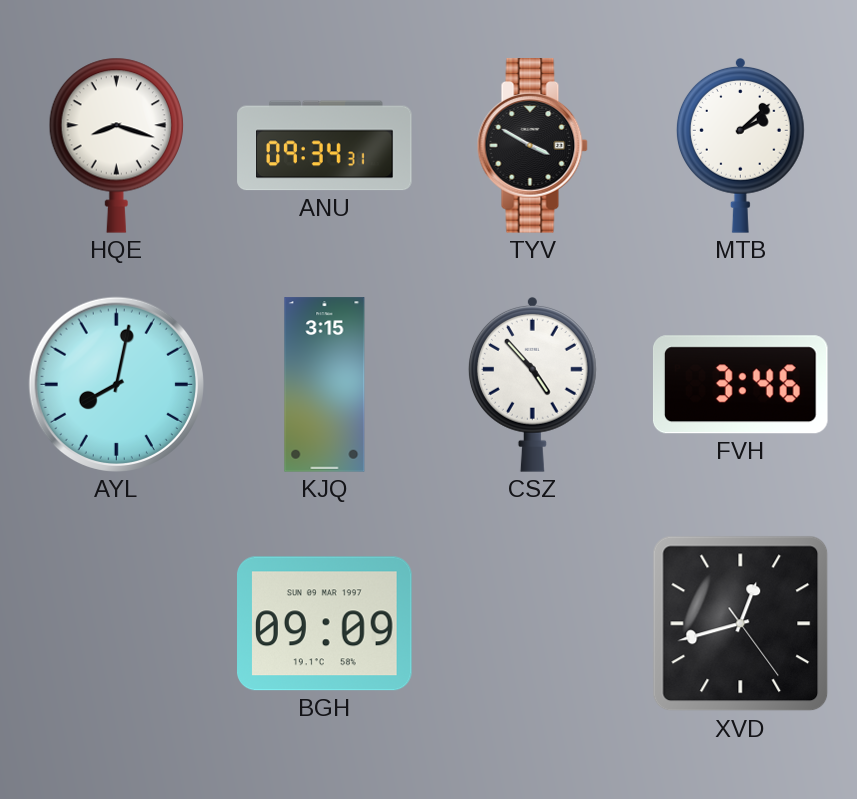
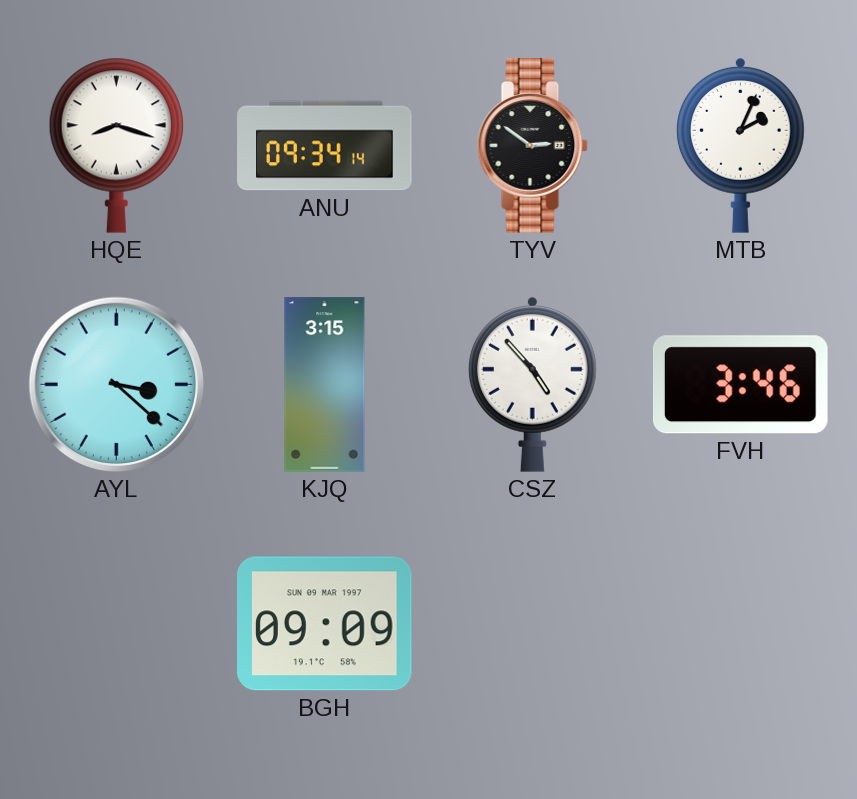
ANU: 09:34:31 -> 09:34:14 (325, 146)
TYV: 3:50 -> 2:51 (532, 146)
MTB: 2:08 -> 2:04 (740, 145)
AYL: 8:02 -> 3:22 (116, 384)
XVD: 12:42 -> none (741, 624)
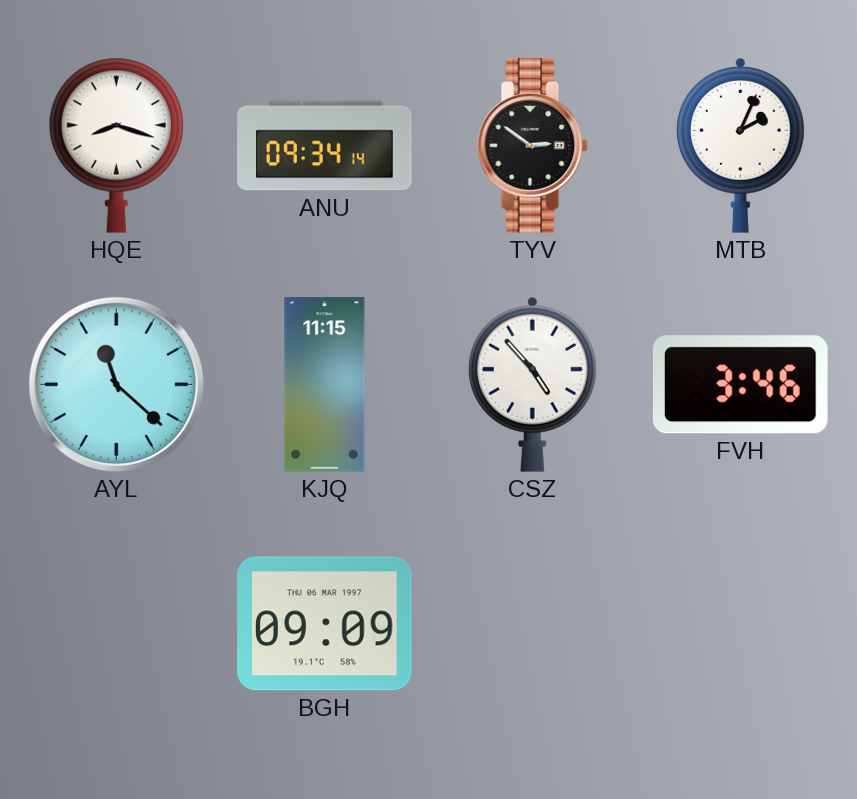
AYL: 3:22 -> 11:22 (116, 384)
KJQ: 3:15 -> 11:15 (325, 385)
BGH date: SUN 09 MAR 1997 -> THU 06 MAR 1997 (325, 624)
